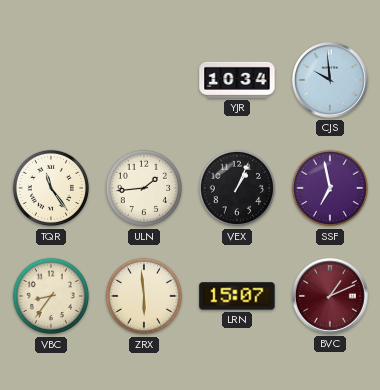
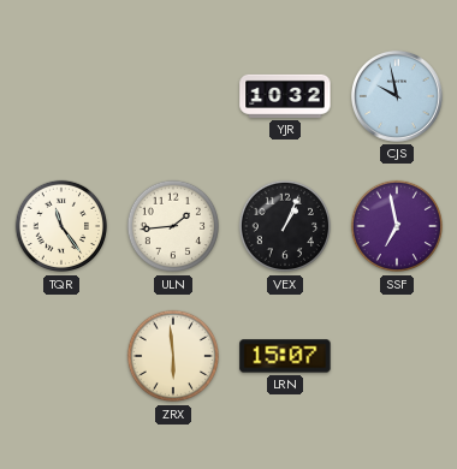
YJR: 10:34 -> 10:32 (285, 96)
CJS: 9:59 -> 9:58 (397, 96)
VBC: 8:36 -> none (51, 296)
BVC: 1:11 -> none (330, 296)
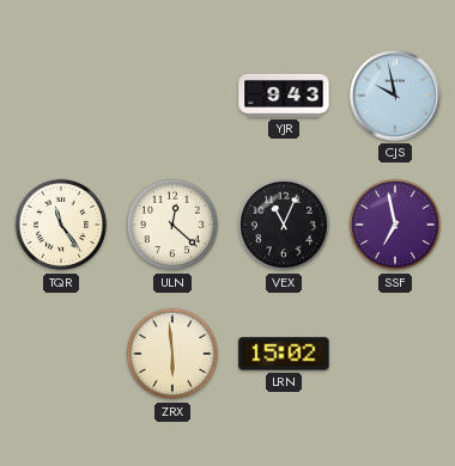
YJR: 10:32 -> 9:43 (284, 96)
ULN: 1:44 -> 12:22 (172, 225)
VEX: 1:04 -> 11:04 (284, 225)
LRN: 15:07 -> 15:02 (284, 354)
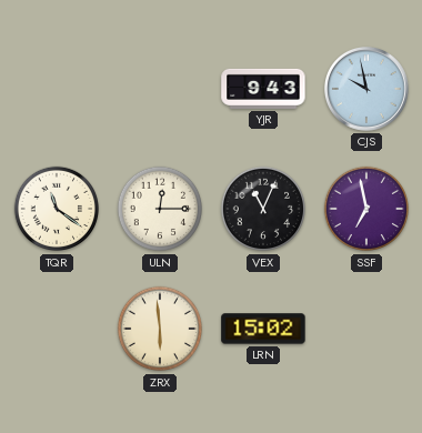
TQR: 11:24 -> 11:21 (57, 209)
ULN: 12:22 -> 12:15 (160, 209)
